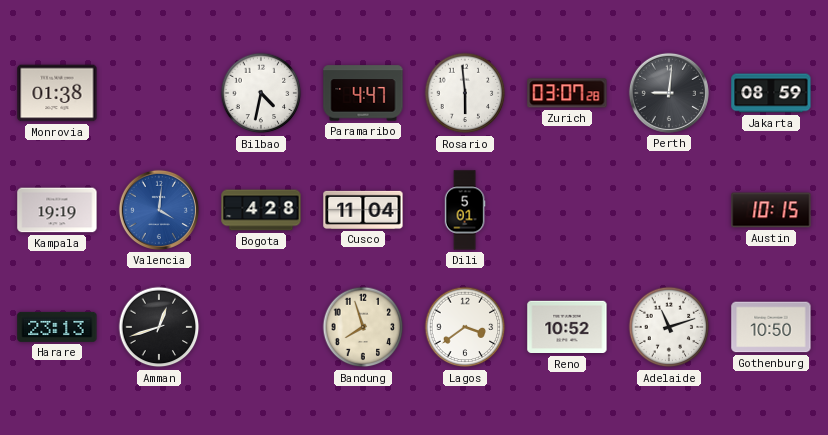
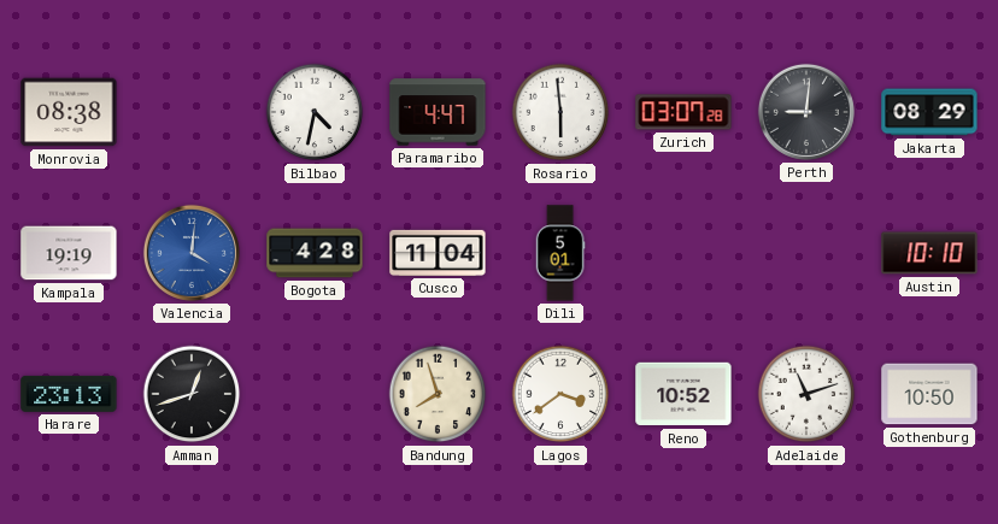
Monrovia: 01:38 -> 08:38 (69, 112)
Jakarta: 08:59 -> 08:29 (929, 112)
Austin: 10:15 -> 10:10 (929, 253)
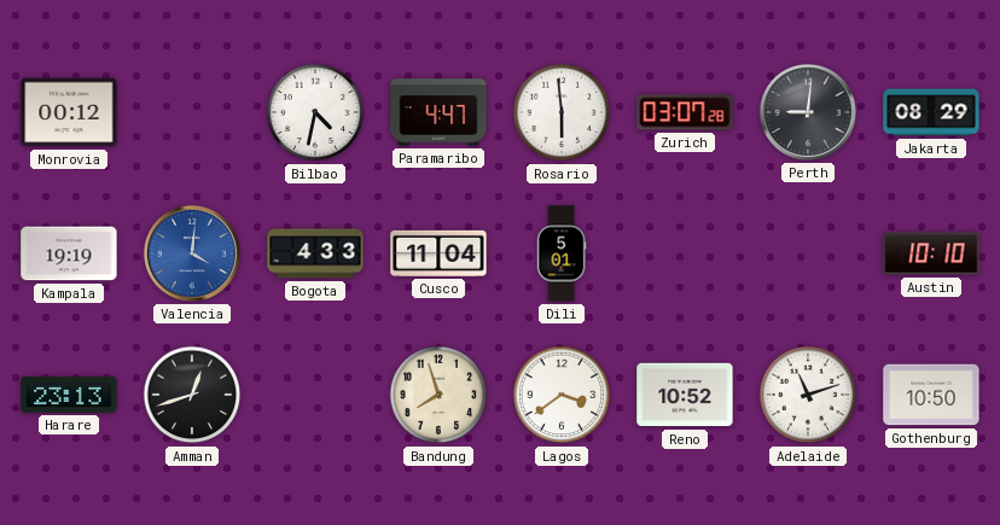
Monrovia: 08:38 -> 00:12 (69, 112)
Bogota: 4:28 -> 4:33 (315, 253)
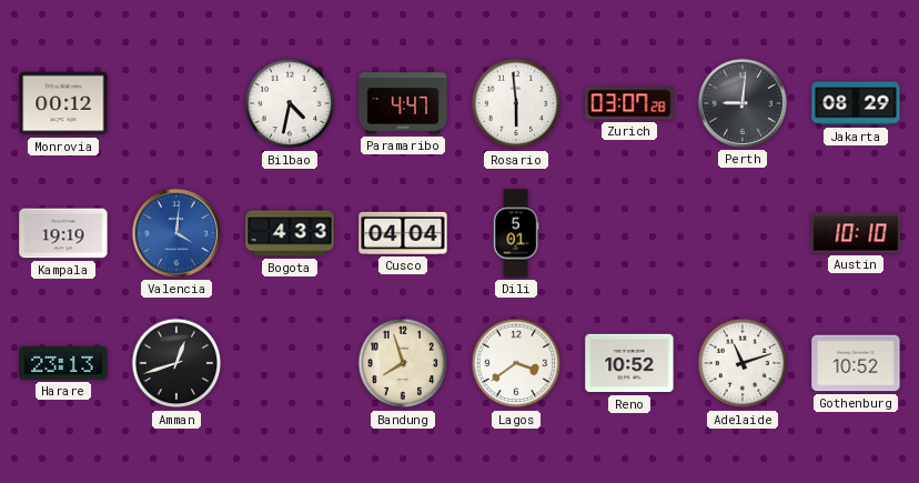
Cusco: 11:04 -> 04:04 (403, 233)
Gothenburg: 10:50 -> 10:52 (856, 363)
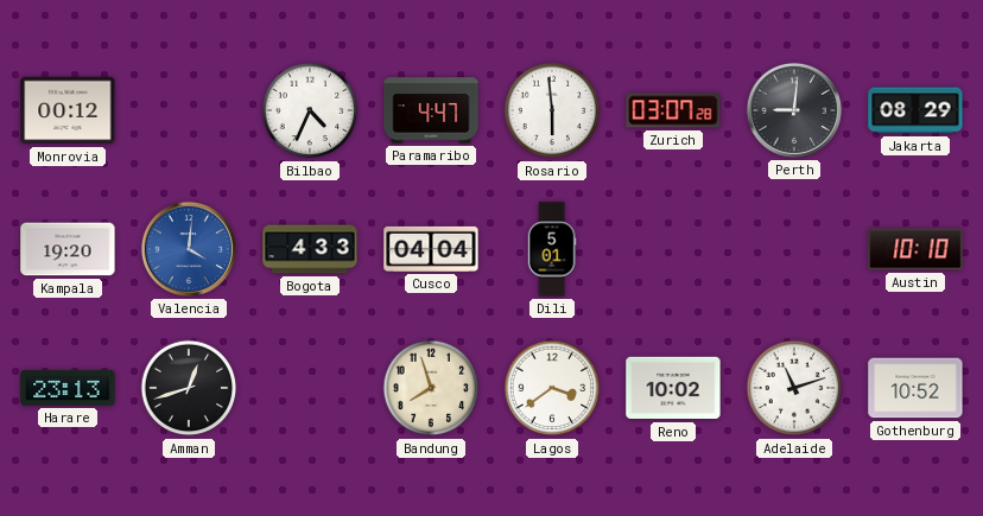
Bilbao: 4:32 -> 4:34 (310, 110)
Kampala: 19:19 -> 19:20 (68, 249)
Reno: 10:52 -> 10:02 (673, 388)
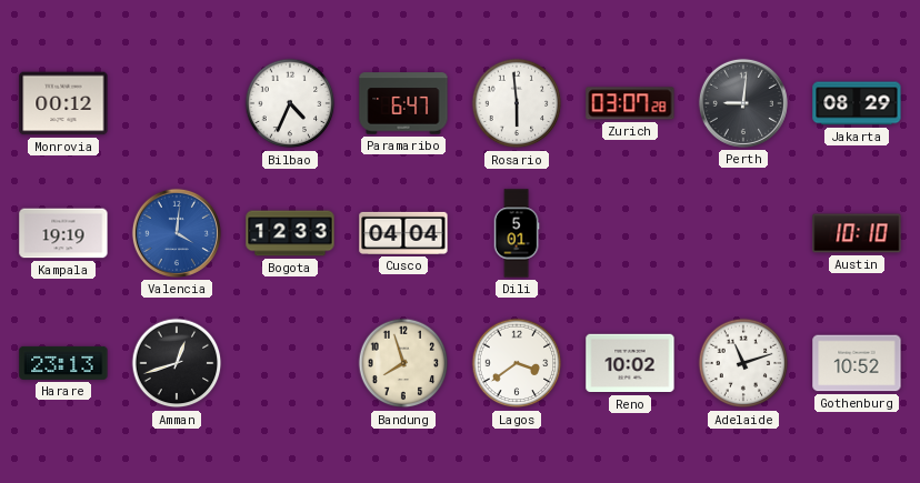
Paramaribo: 4:47 -> 6:47 (403, 103)
Kampala: 19:20 -> 19:19 (63, 233)
Bogota: 4:33 -> 12:33 (290, 233)
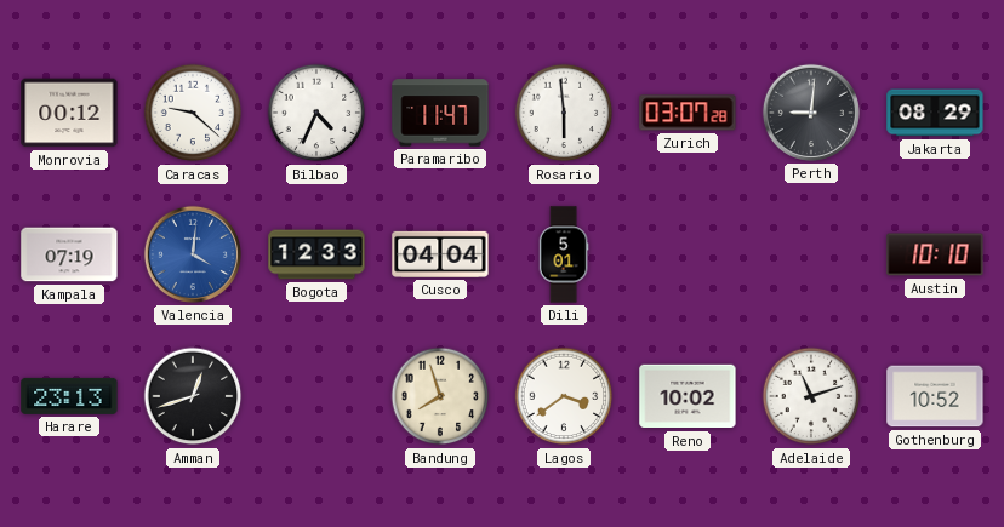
Caracas: none -> 9:22 (193, 113)
Paramaribo: 6:47 -> 11:47 (440, 113)
Kampala: 19:19 -> 07:19 (69, 254)
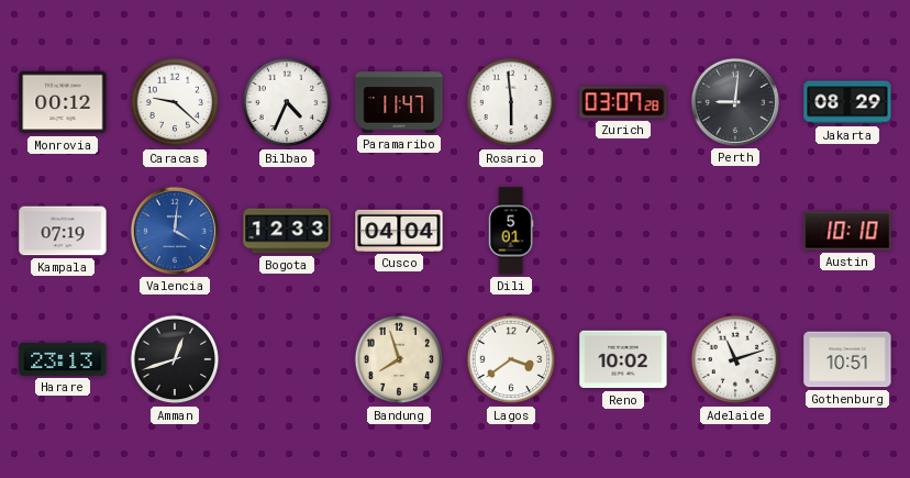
Gothenburg: 10:52 -> 10:51 (847, 359)
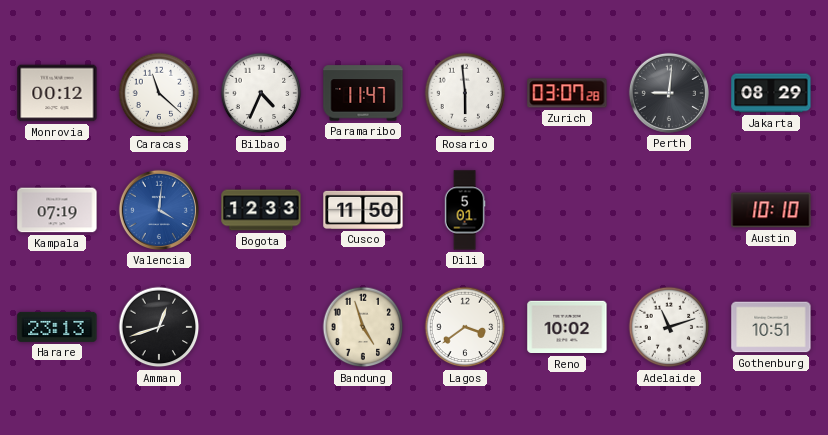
Caracas: 9:22 -> 11:22 (159, 93)
Cusco: 04:04 -> 11:50 (363, 210)
Bandung: 7:57 -> 4:57 (363, 327)
